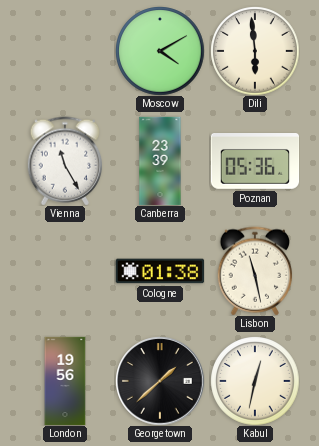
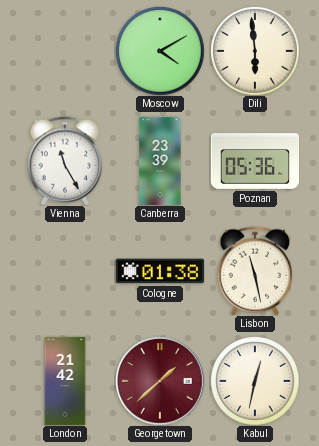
London: 19:56 -> 21:42 (65, 381)
Georgetown dial: black -> burgundy (160, 381)
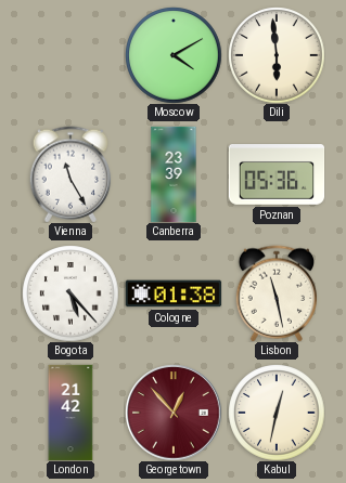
Bogota: none -> 5:23 (71, 293)
Georgetown: 1:38 -> 12:53 (174, 413)
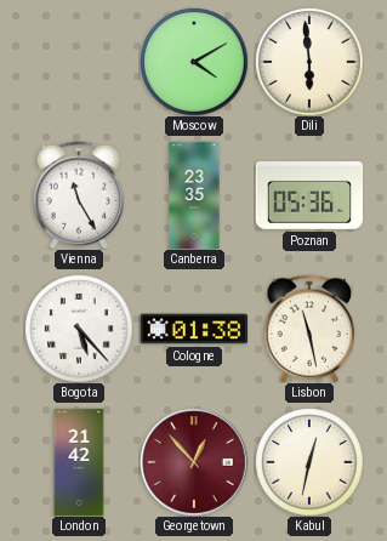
Canberra: 23:39 -> 23:35 (194, 195)
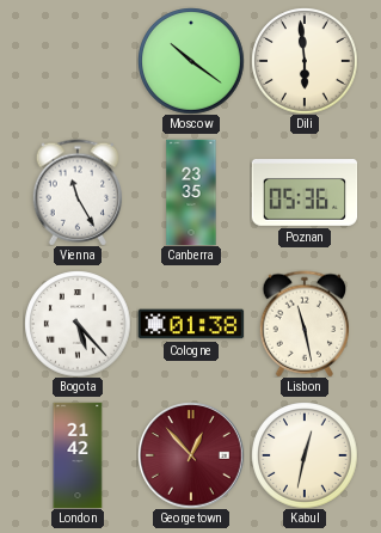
Moscow: 4:10 -> 10:21 (191, 61)
